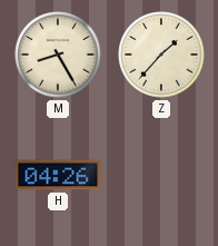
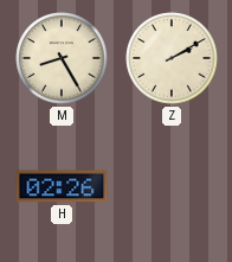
Z: 1:37 -> 2:10 (172, 58)
H: 04:26 -> 02:26 (62, 186)
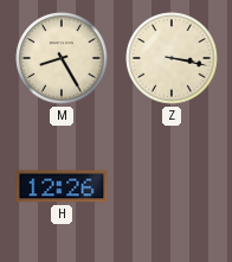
Z: 2:10 -> 3:17 (172, 58)
H: 02:26 -> 12:26 (62, 186)
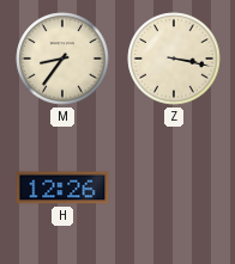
M: 8:25 -> 8:36 (62, 59)
